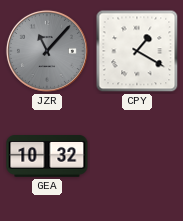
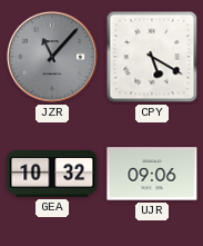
CPY: 1:20 -> 5:20 (152, 57)
UJR: none -> 09:06 (152, 174)
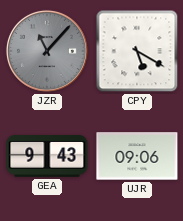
GEA: 10:32 -> 9:43 (47, 157)
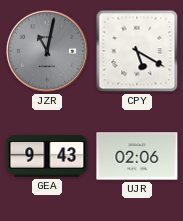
JZR: 11:07 -> 11:02 (47, 51)
UJR: 09:06 -> 02:06 (137, 156)
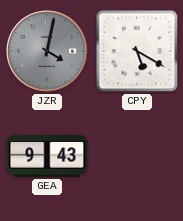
JZR: 11:02 -> 4:02 (47, 51)
UJR: 02:06 -> none (137, 156)
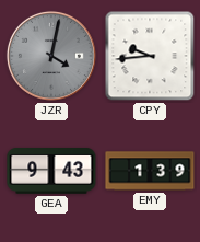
CPY: 5:20 -> 9:44 (150, 56)
EMY: none -> 1:39 (150, 171)
